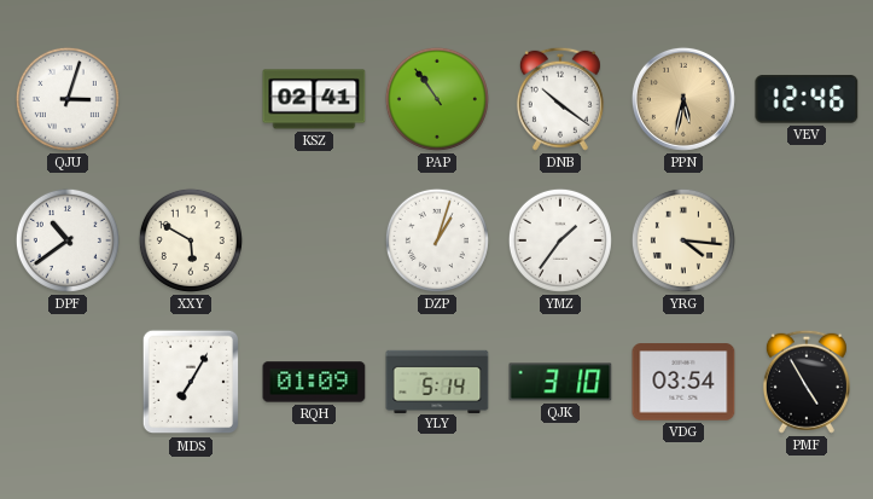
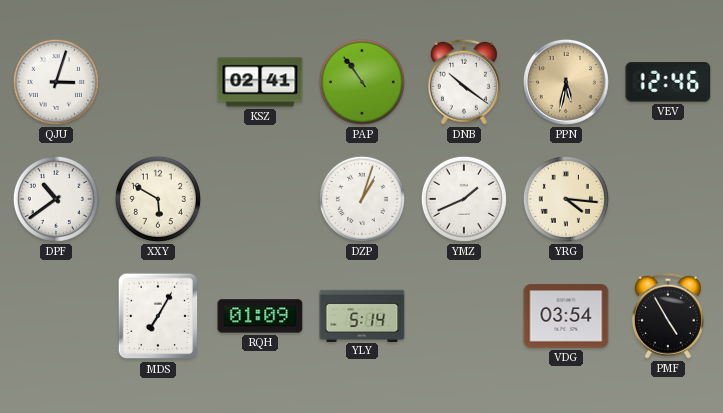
YMZ: 1:36 -> 1:41 (464, 199)
QJK: 3:10 -> none (560, 382)
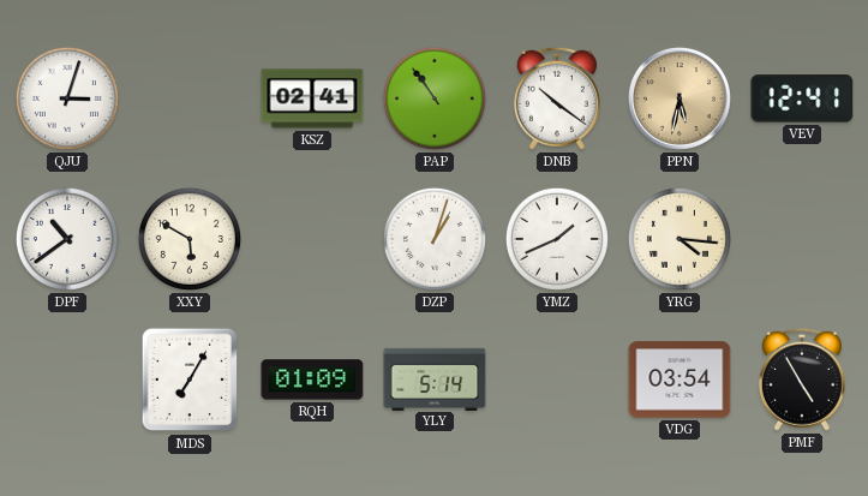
VEV: 12:46 -> 12:41 (802, 98)
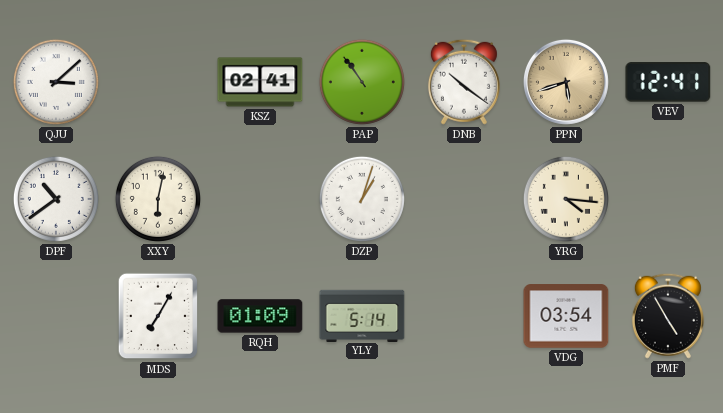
QJU: 3:03 -> 3:08 (56, 82)
PPN: 5:32 -> 5:42 (566, 82)
XXY: 5:50 -> 6:02 (158, 199)
YMZ: 1:41 -> none (557, 239)
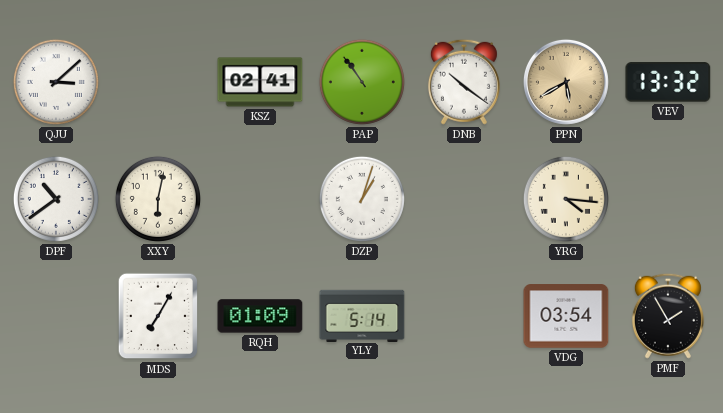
PPN: 5:42 -> 5:40 (566, 82)
VEV: 12:41 -> 13:32 (668, 82)
PMF: 4:55 -> 1:55 (668, 316)
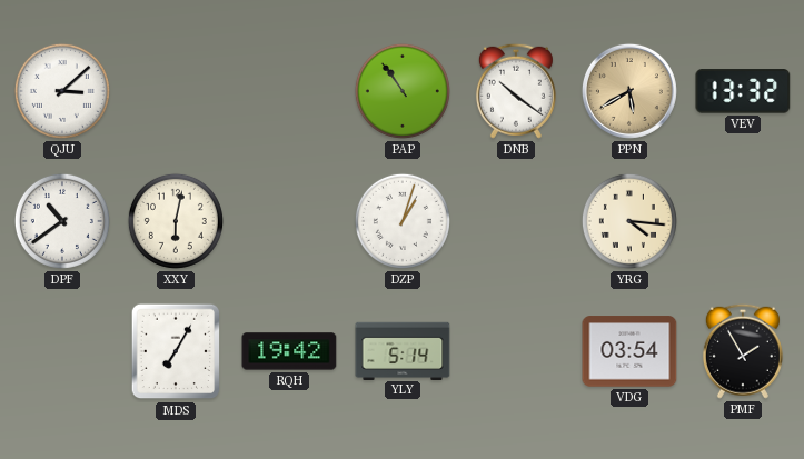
KSZ: 02:41 -> none (260, 82)
RQH: 01:09 -> 19:42 (289, 351)
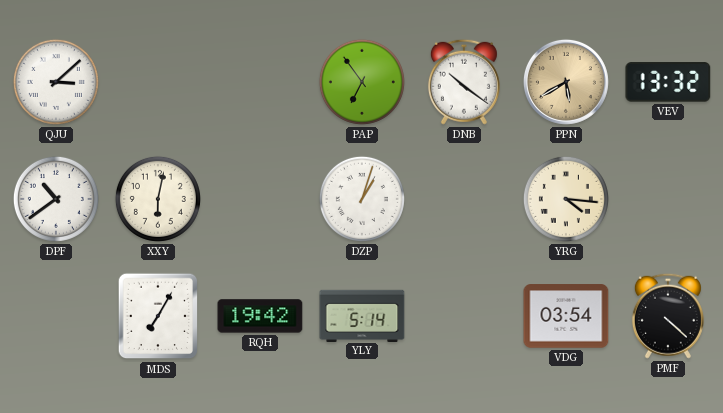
PAP: 10:54 -> 6:54 (362, 82)
PMF: 1:55 -> 4:22 (668, 316)
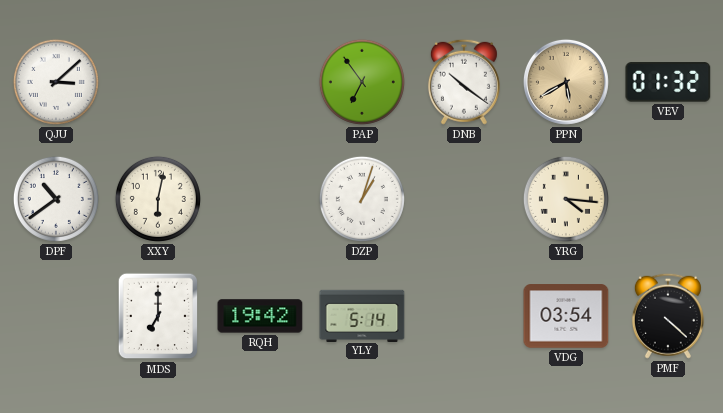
VEV: 13:32 -> 01:32 (668, 82)
MDS: 7:05 -> 7:00 (158, 316)
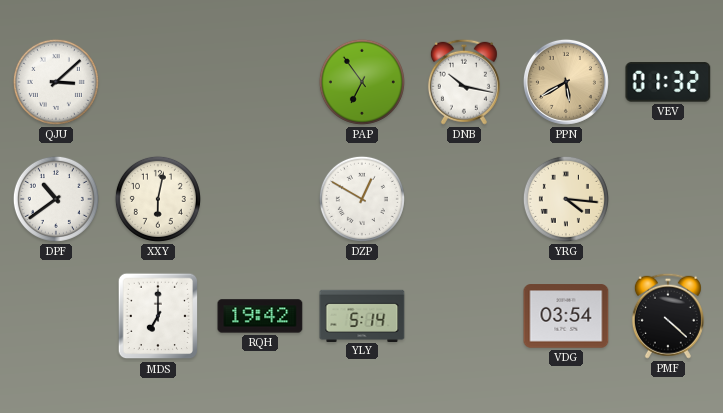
DNB: 10:21 -> 10:17 (464, 82)
DZP: 1:03 -> 12:50 (362, 199)
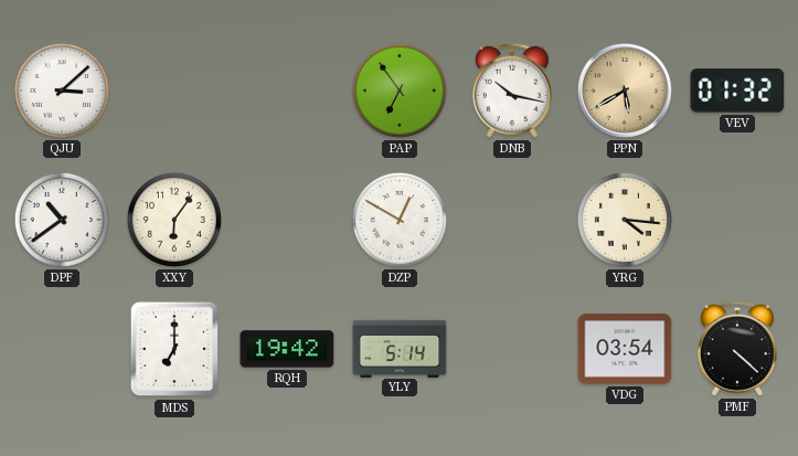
XXY: 6:02 -> 6:06 (174, 220)
